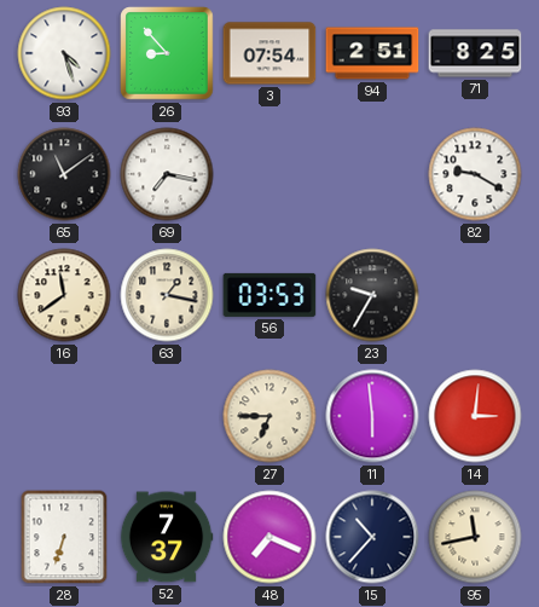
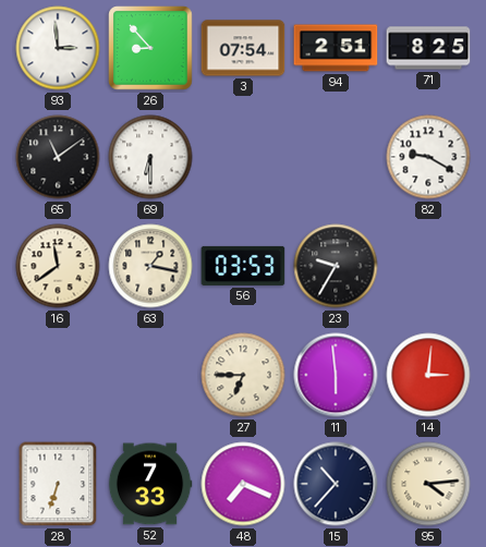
93: 4:27 -> 2:59 (58, 48)
69: 7:17 -> 6:30 (150, 157)
52: 7:37 -> 7:33 (150, 484)
95: 11:43 -> 4:14 (428, 484)
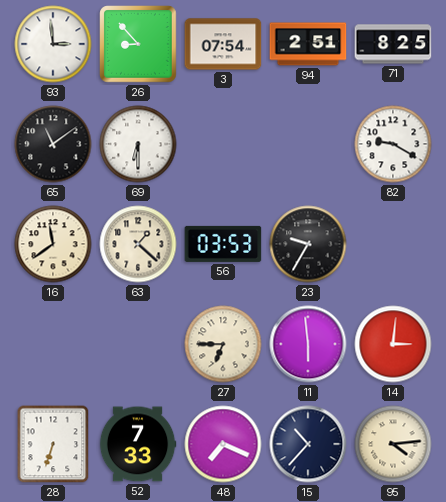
63: 1:17 -> 1:22 (138, 244)
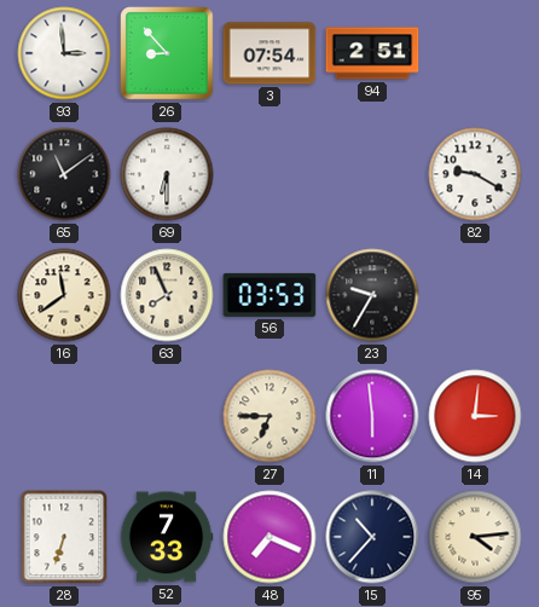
71: 8:25 -> none (393, 44)
63: 1:22 -> 7:56 (167, 295)
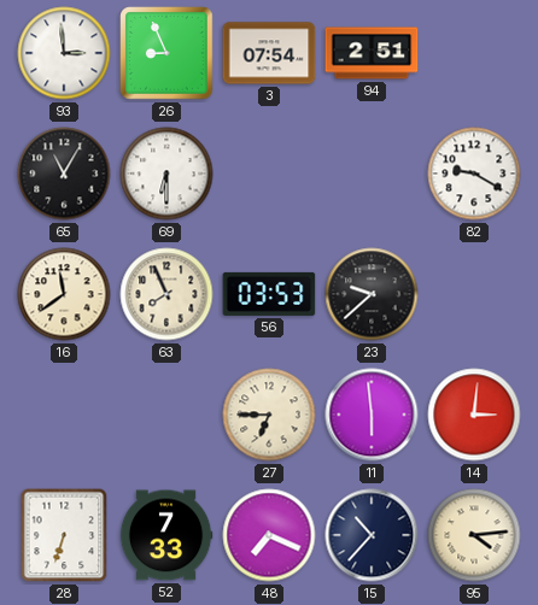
26: 8:53 -> 8:56 (166, 53)
65: 11:09 -> 11:05 (64, 174)
23: 9:35 -> 9:38 (372, 294)
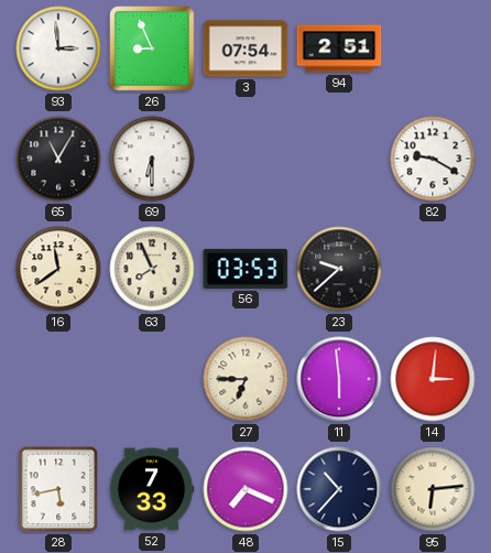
28: 6:33 -> 5:43 (58, 489)
95: 4:14 -> 6:14 (433, 489)
